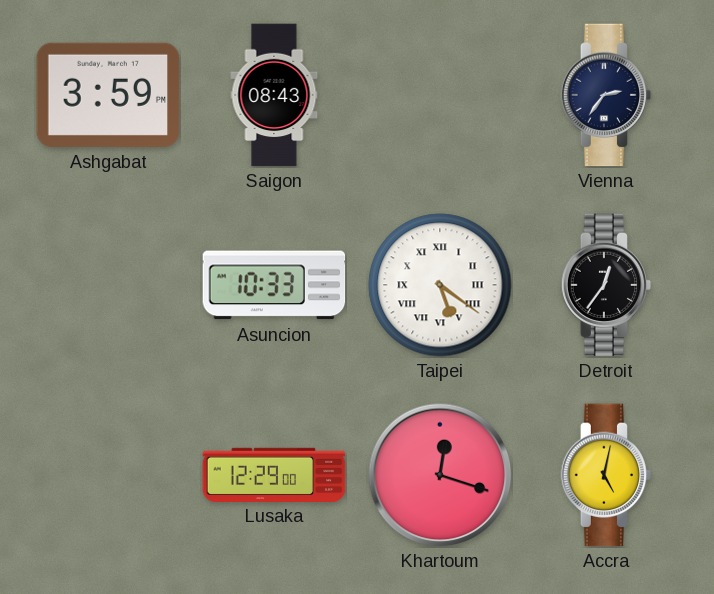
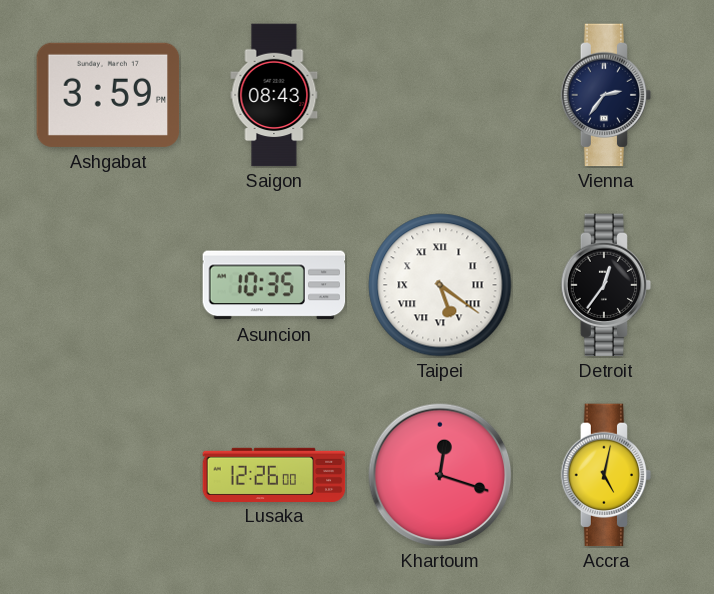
Asuncion: 10:33 -> 10:35 (274, 285)
Lusaka: 12:29 -> 12:26 (274, 474)
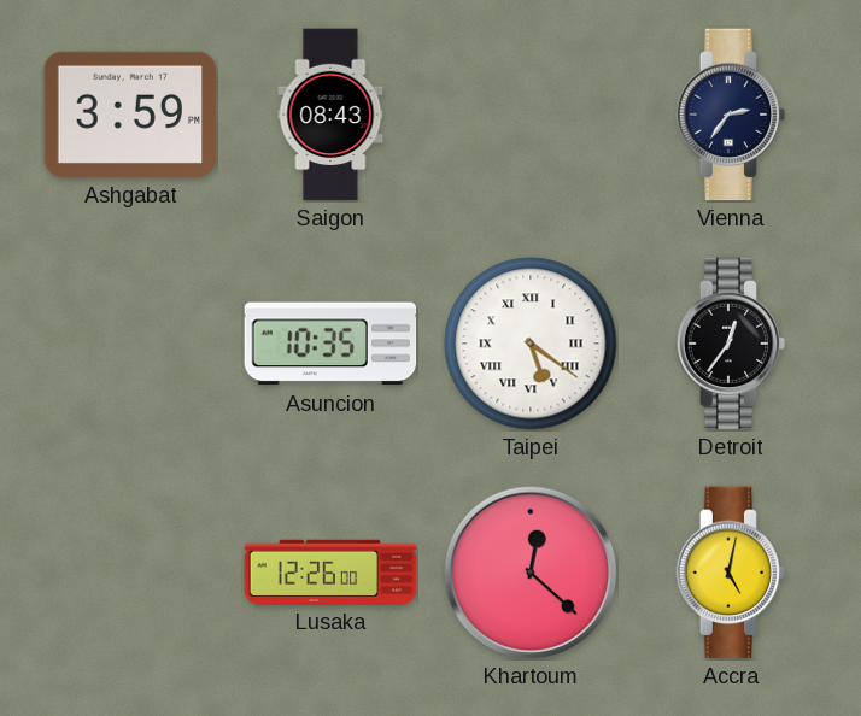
Khartoum: 12:18 -> 12:22 (531, 573)
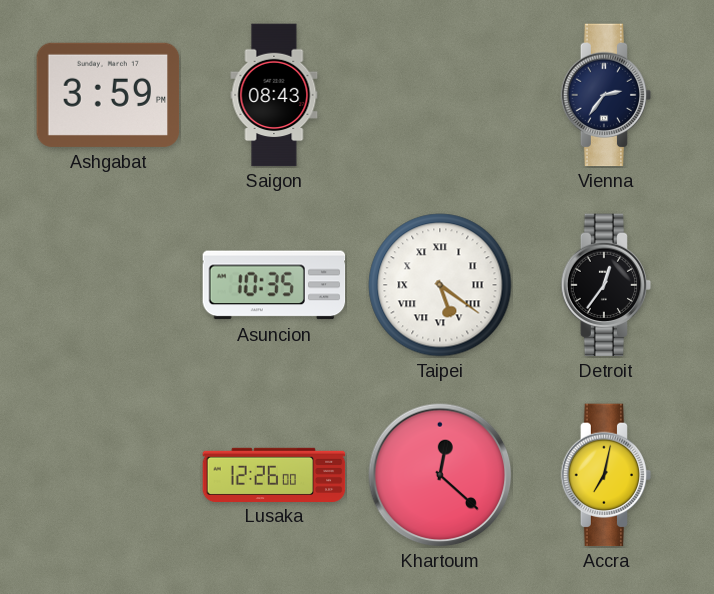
Accra: 5:02 -> 7:02 (606, 475)
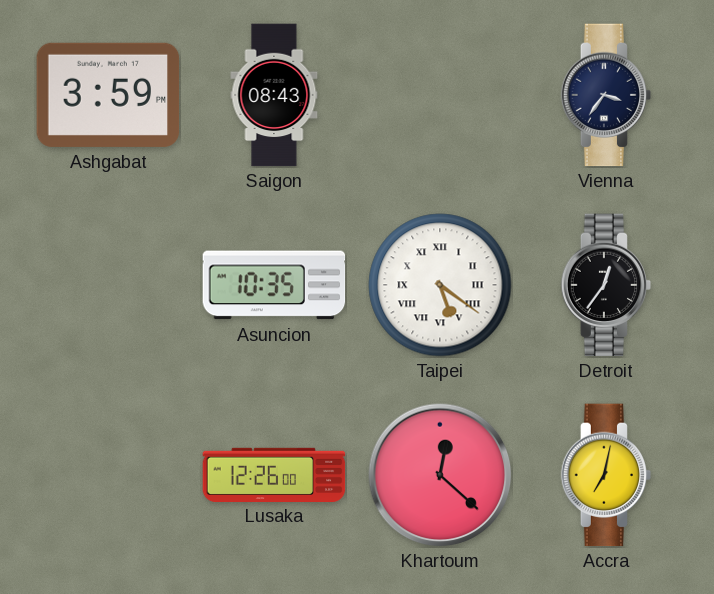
Vienna: 2:36 -> 3:36 (606, 95)
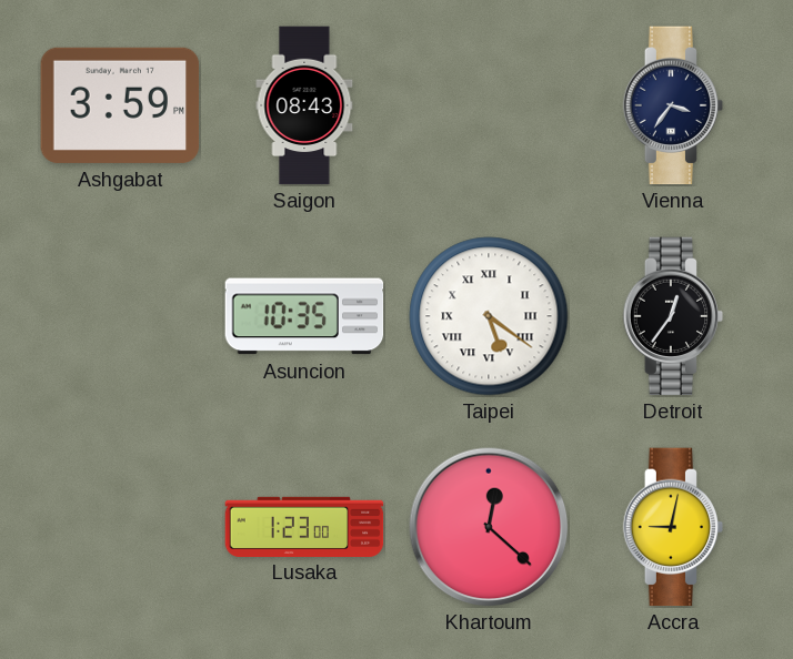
Lusaka: 12:26 -> 1:23 (304, 526)
Accra: 7:02 -> 9:02 (673, 527)
